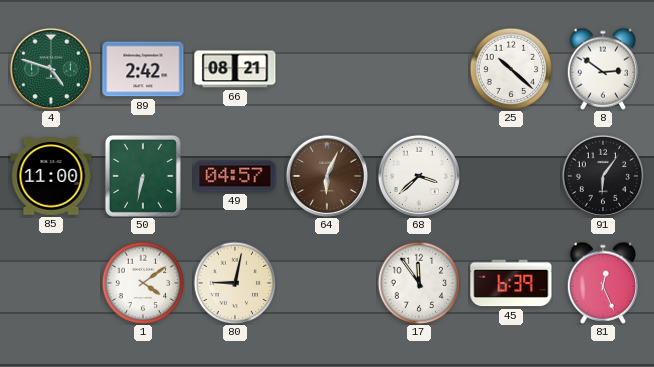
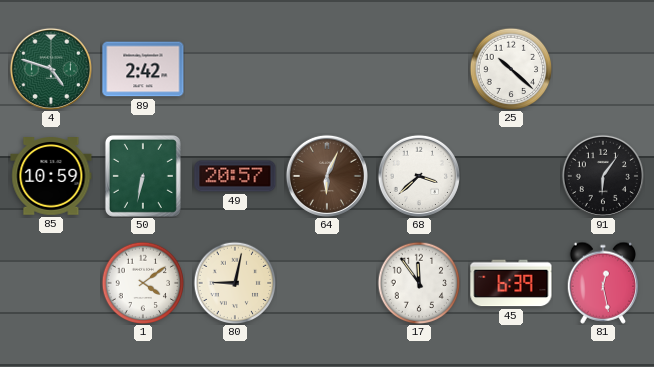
66: 08:21 -> none (235, 69)
8: 2:51 -> none (602, 69)
85: 11:00 -> 10:59 (51, 177)
49: 04:57 -> 20:57 (235, 176)
81: 12:26 -> 12:28 (602, 283)
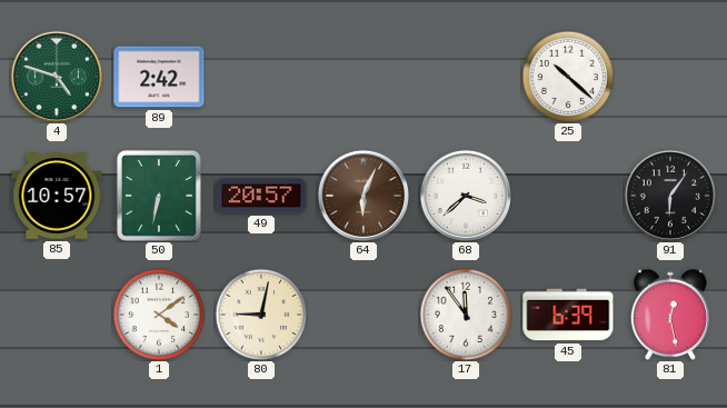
85: 10:59 -> 10:57 (57, 197)
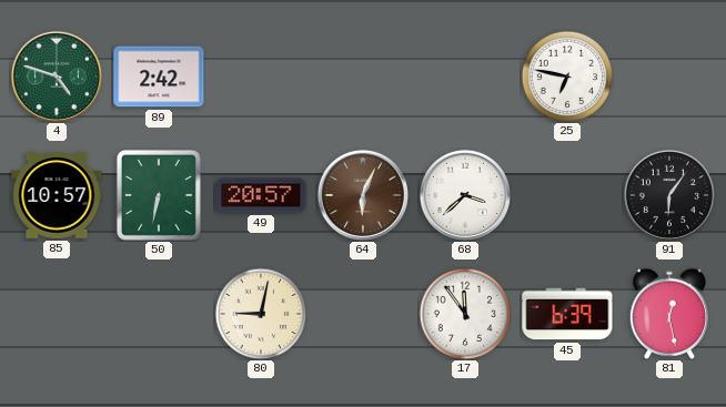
25: 10:22 -> 6:47 (567, 77)
1: 4:09 -> none (159, 315)
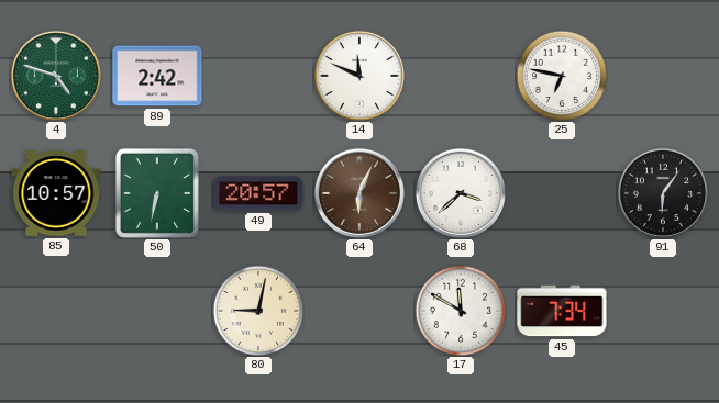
14: none -> 11:49 (360, 76)
17: 11:54 -> 11:50 (461, 311)
45: 6:39 -> 7:34 (562, 311)
81: 12:28 -> none (668, 314)
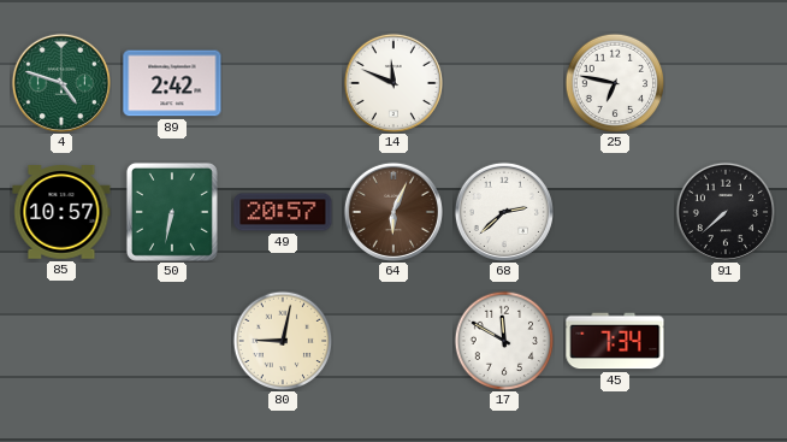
68: 3:38 -> 2:38 (504, 212)
91: 6:06 -> 7:38 (726, 212)
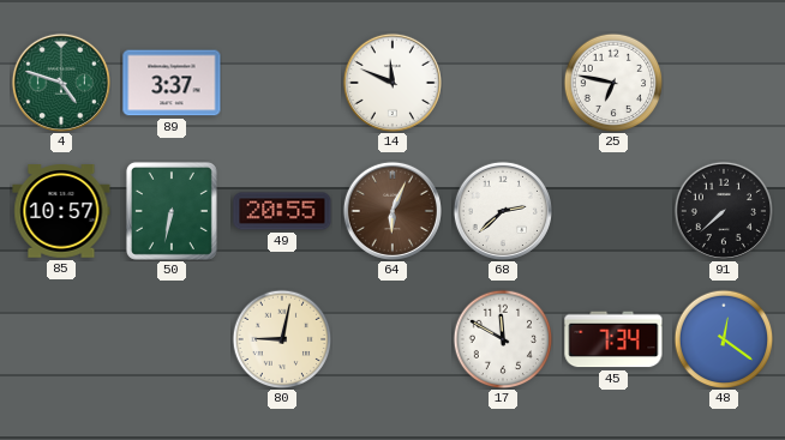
89: 2:42 -> 3:37 (172, 83)
49: 20:57 -> 20:55 (282, 211)
48: none -> 12:21 (724, 339)
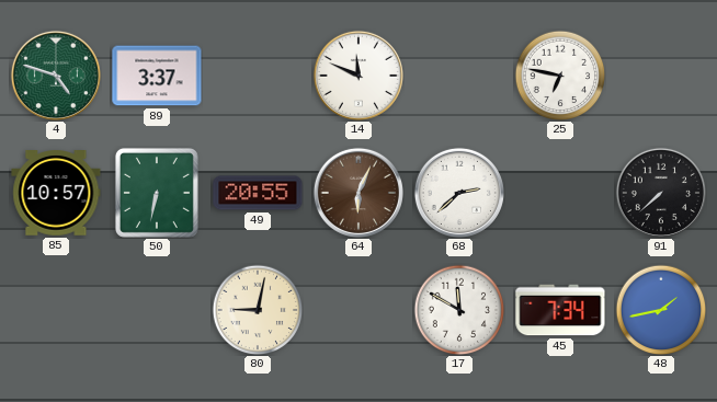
48: 12:21 -> 1:43 (661, 310)
